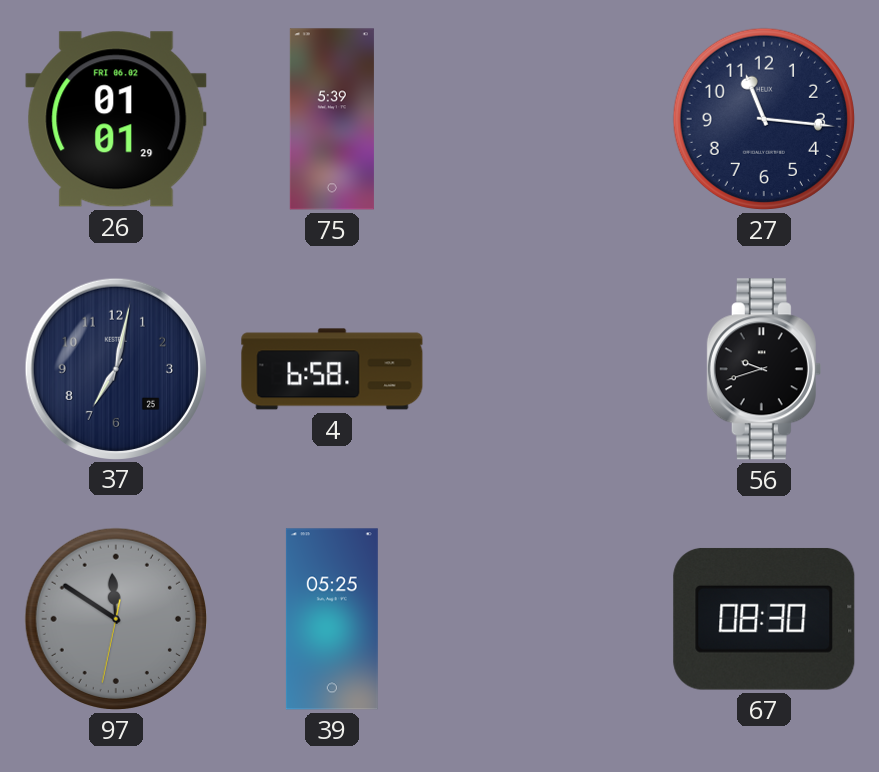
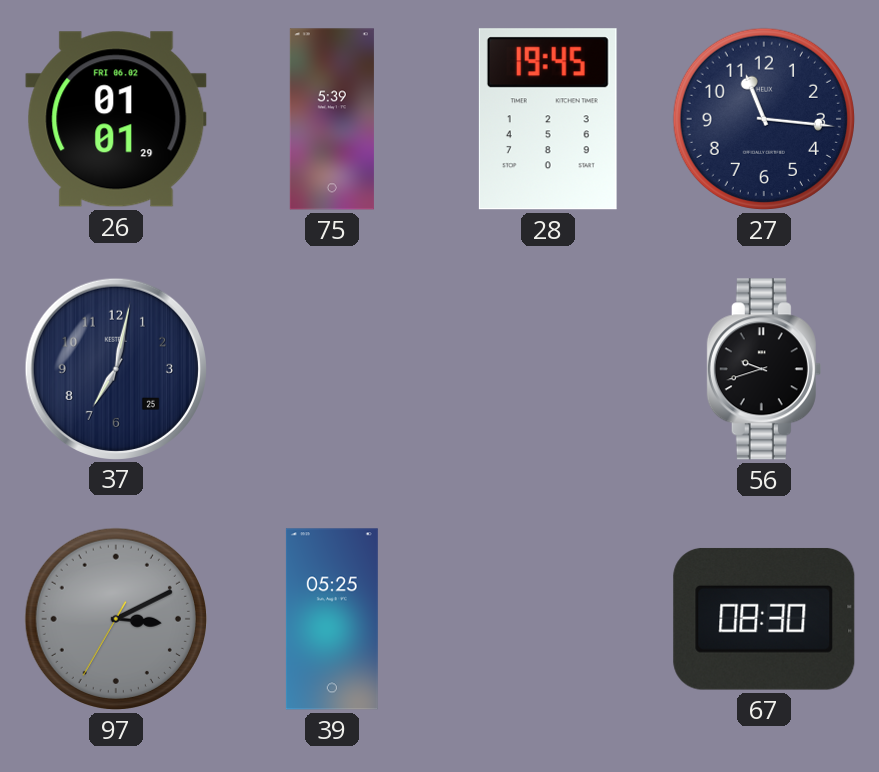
28: none -> 19:45 (548, 119)
4: 6:58 -> none (332, 369)
97: 11:50 -> 3:10 (116, 619)
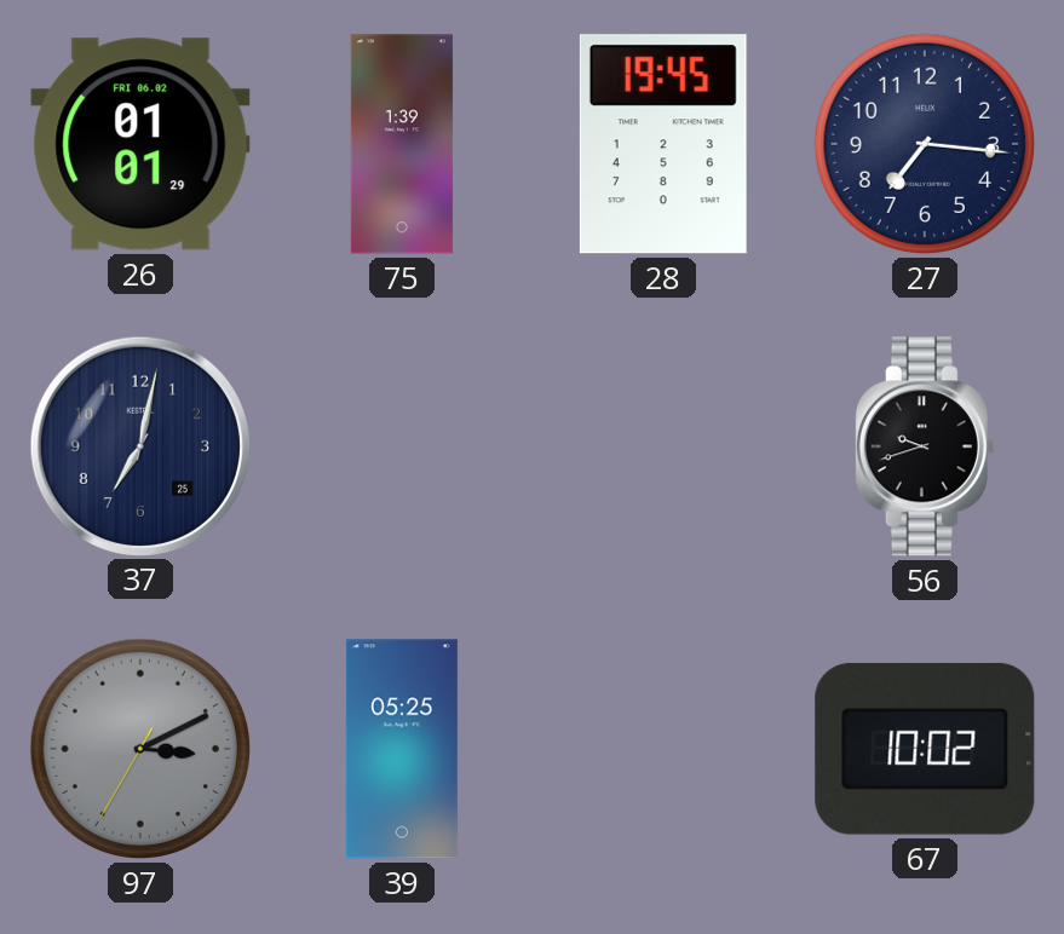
75: 5:39 -> 1:39 (402, 144)
27: 11:16 -> 7:16 (925, 144)
67: 08:30 -> 10:02 (925, 749)
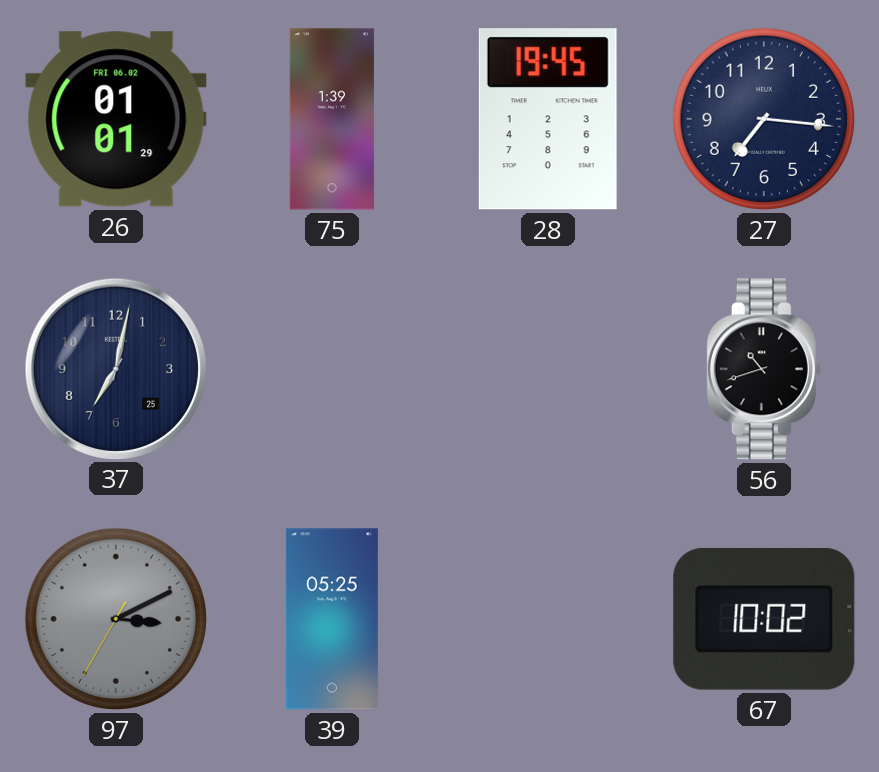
56: 9:42 -> 10:42 (764, 369)
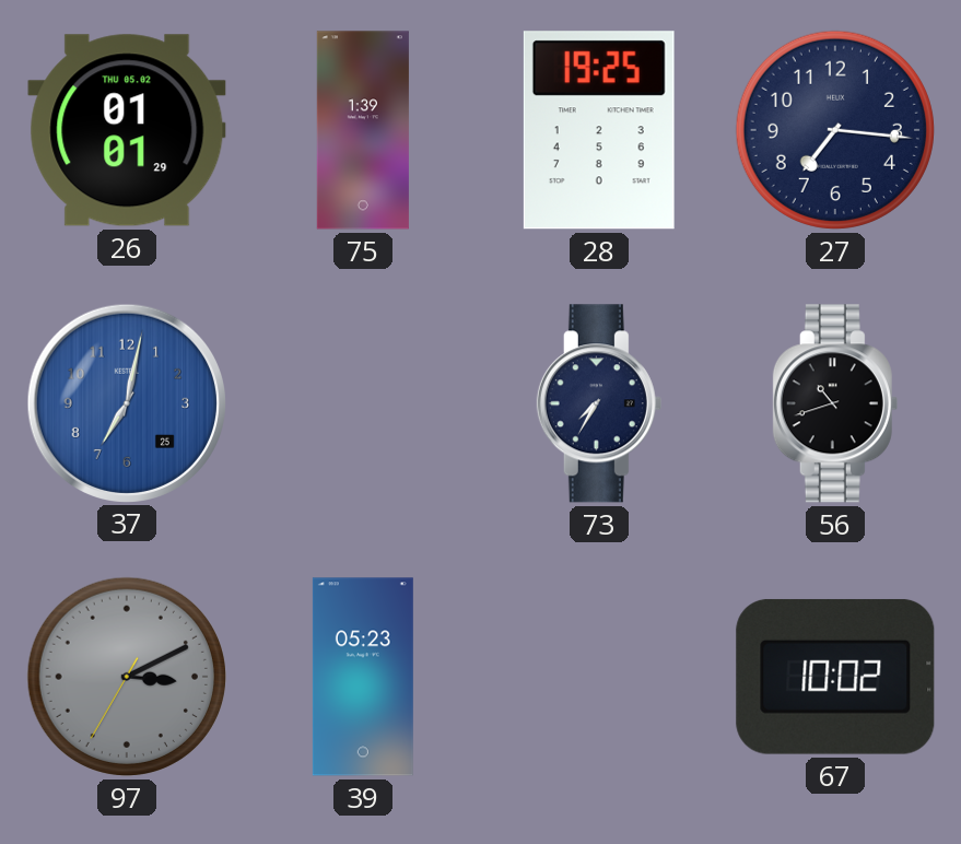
26 date: FRI 06.02 -> THU 05.02 (127, 130)
28: 19:45 -> 19:25 (599, 130)
37 dial: navy -> blue (126, 402)
73: none -> 7:35 (599, 403)
39: 05:25 -> 05:23 (363, 677)
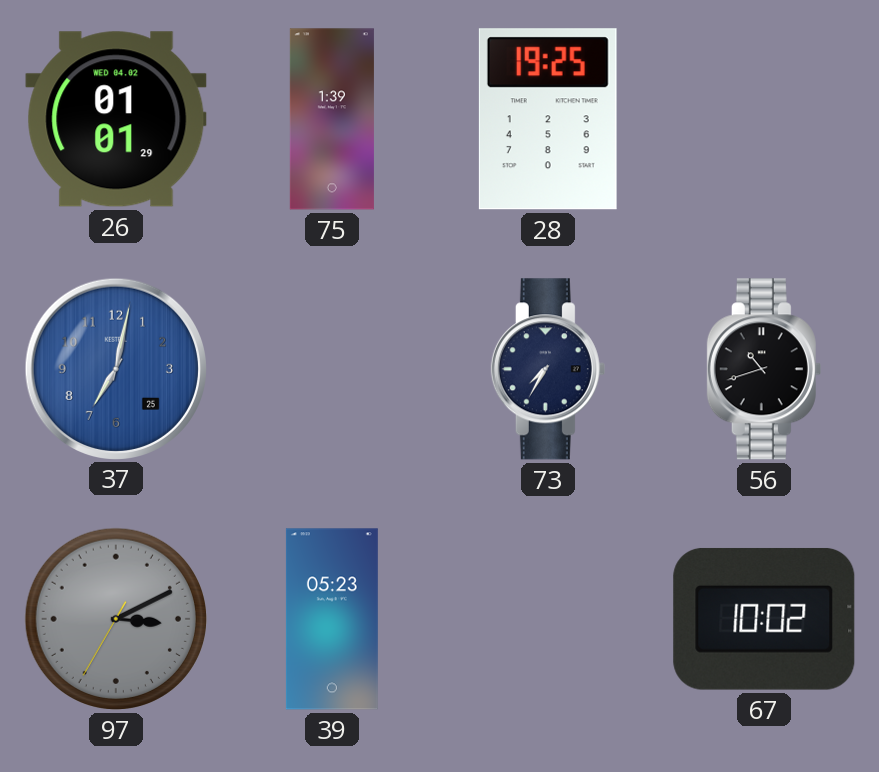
26 date: THU 05.02 -> WED 04.02 (116, 119)
27: 7:16 -> none (835, 130)
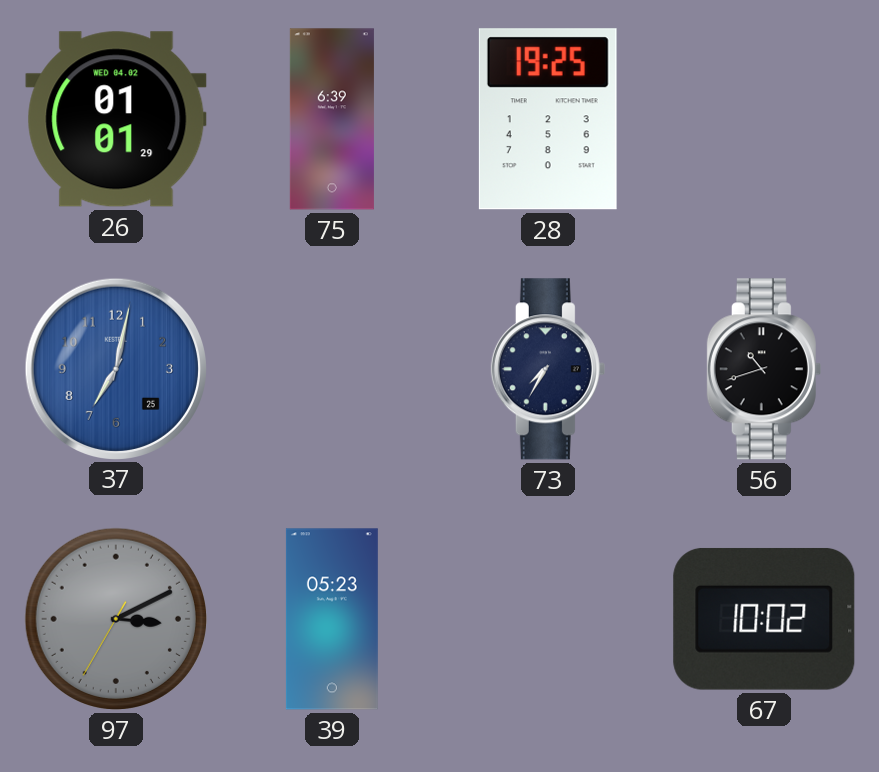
75: 1:39 -> 6:39 (332, 119)
